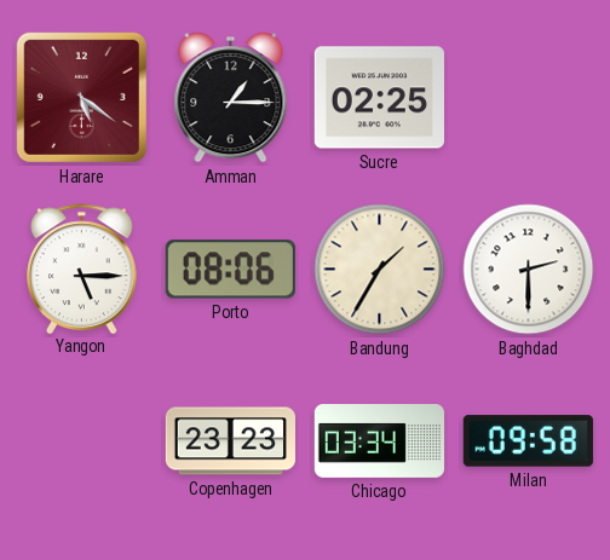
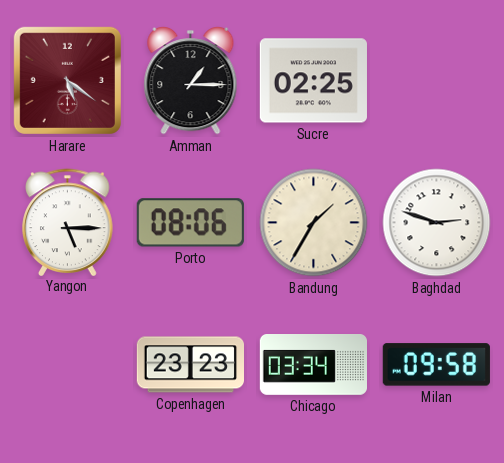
Baghdad: 2:30 -> 2:48 (437, 223)
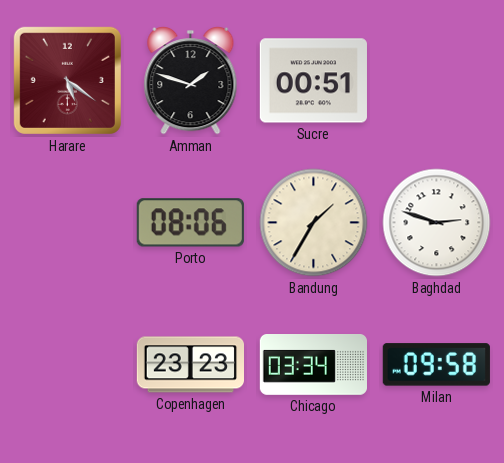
Amman: 1:15 -> 1:48 (191, 80)
Sucre: 02:25 -> 00:51 (313, 81)
Yangon: 5:15 -> none (68, 222)
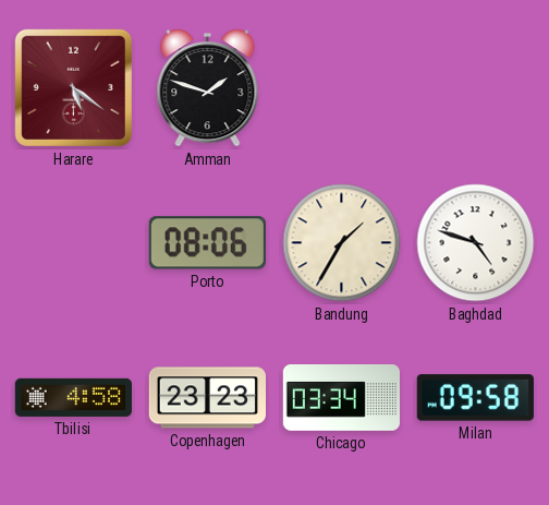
Sucre: 00:51 -> none (313, 81)
Baghdad: 2:48 -> 4:48 (476, 243)
Tbilisi: none -> 4:58 (73, 397)
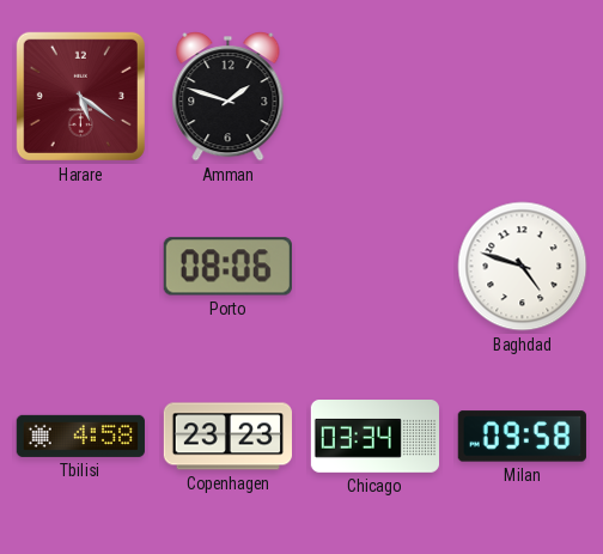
Bandung: 1:35 -> none (342, 243)
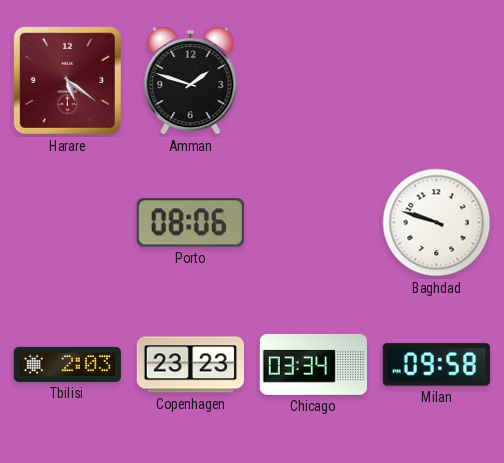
Baghdad: 4:48 -> 9:48 (437, 223)
Tbilisi: 4:58 -> 2:03 (67, 364)
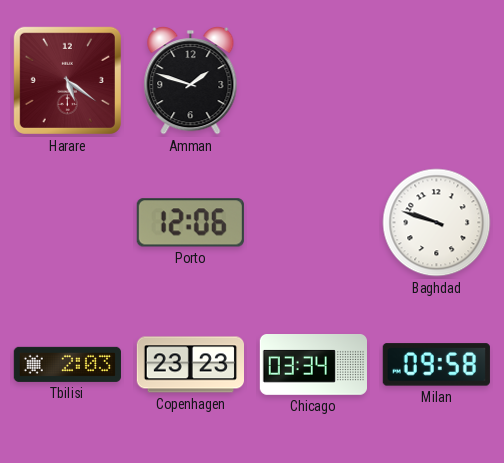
Porto: 08:06 -> 12:06 (190, 223)
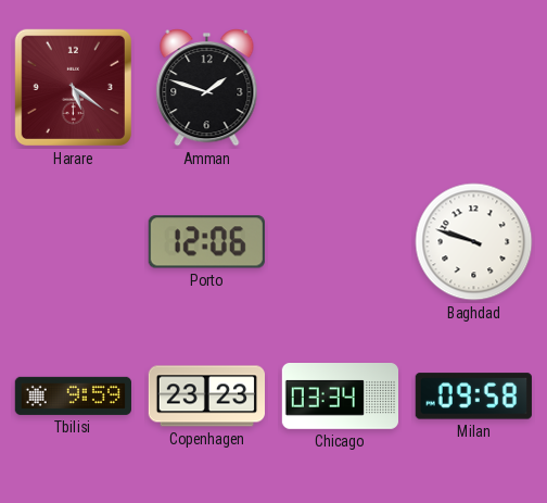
Tbilisi: 2:03 -> 9:59 (73, 395)
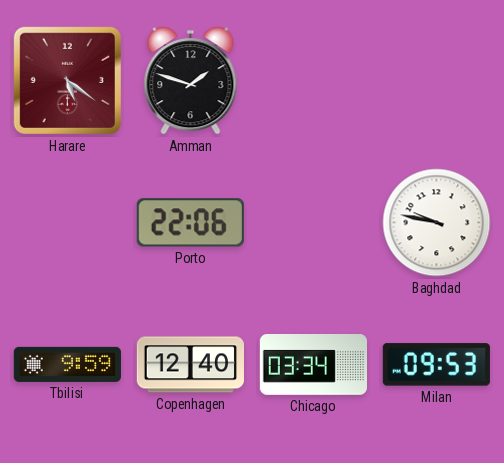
Porto: 12:06 -> 22:06 (190, 223)
Baghdad: 9:48 -> 9:47 (437, 223)
Copenhagen: 23:23 -> 12:40 (190, 365)
Milan: 09:58 -> 09:53 (436, 365)
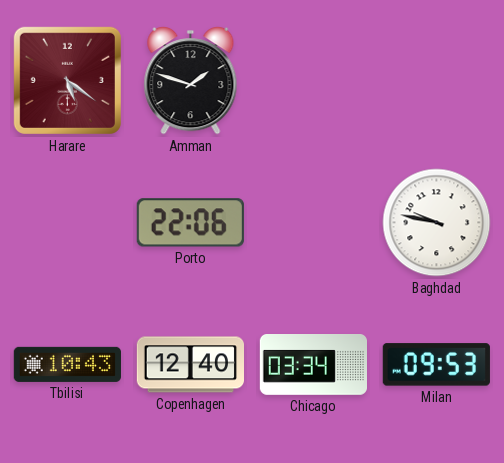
Tbilisi: 9:59 -> 10:43 (67, 364)
